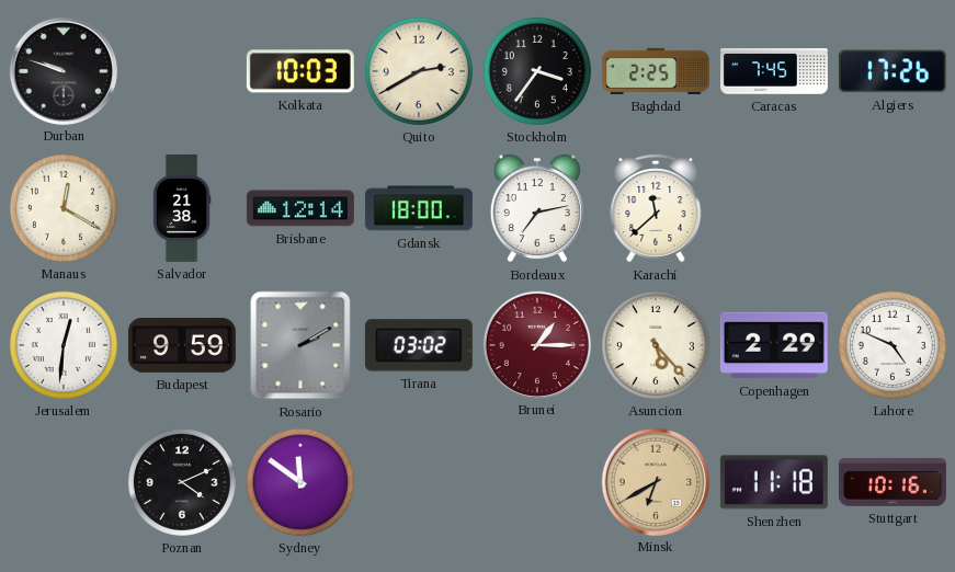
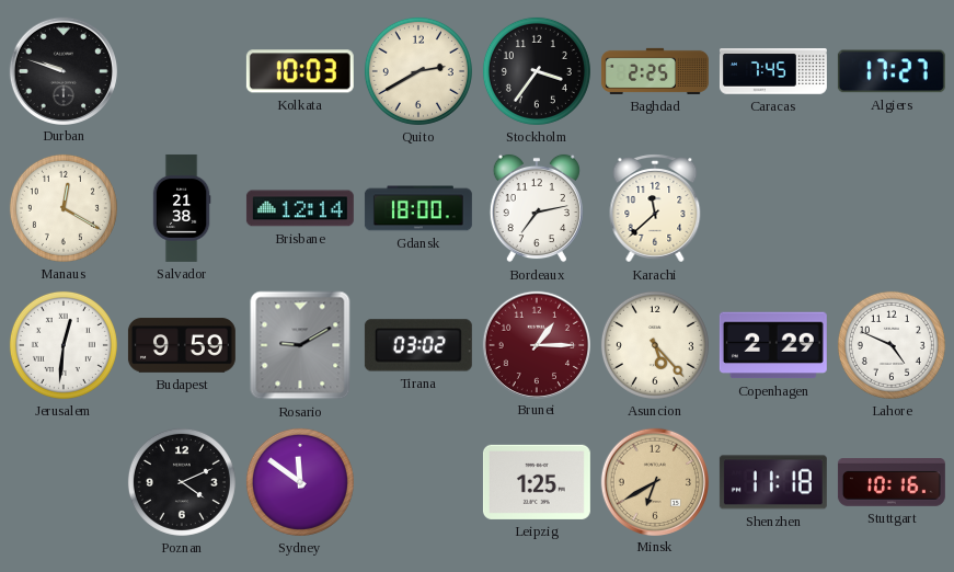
Algiers: 17:26 -> 17:27 (892, 71)
Rosario: 2:10 -> 9:10 (300, 345)
Leipzig: none -> 1:25 (537, 482)
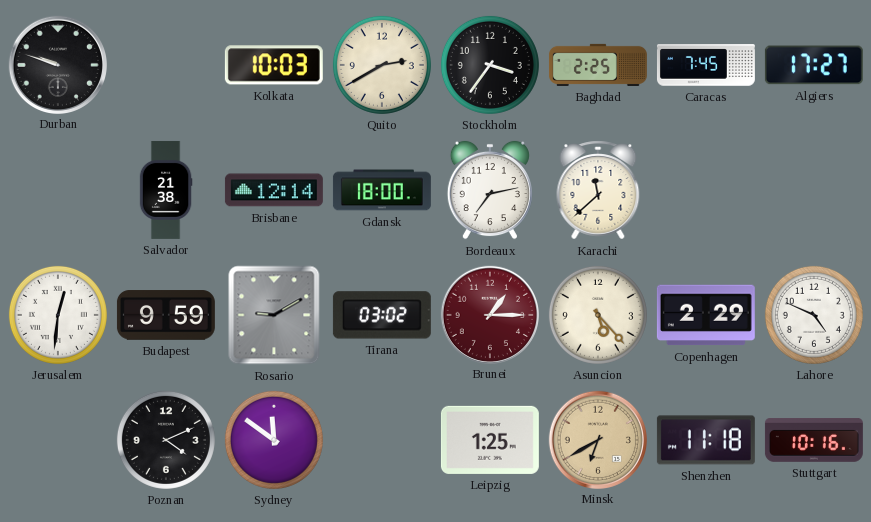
Manaus: 12:20 -> none (64, 208)
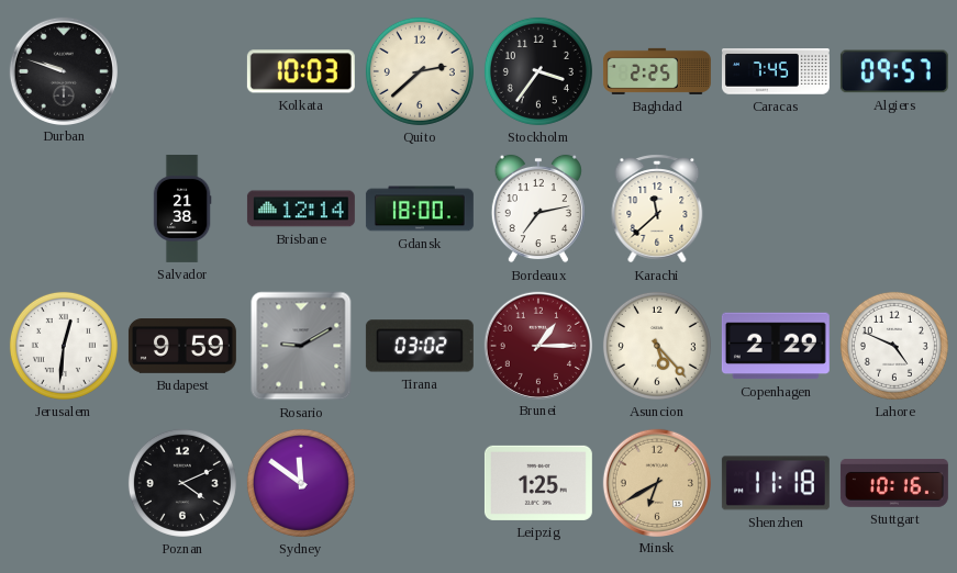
Quito: 2:40 -> 2:38 (420, 71)
Algiers: 17:27 -> 09:57 (894, 71)
